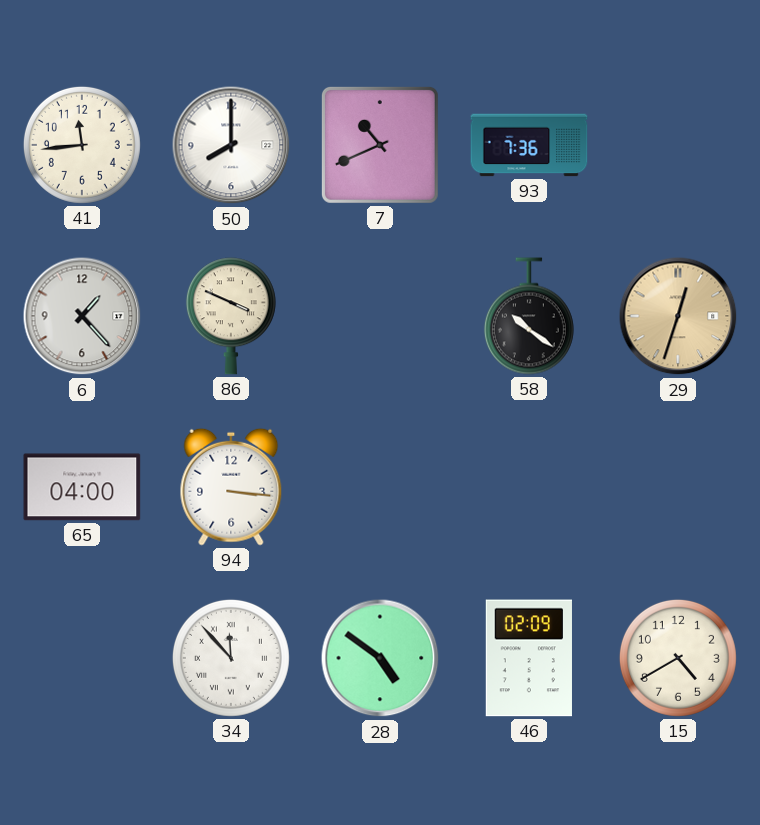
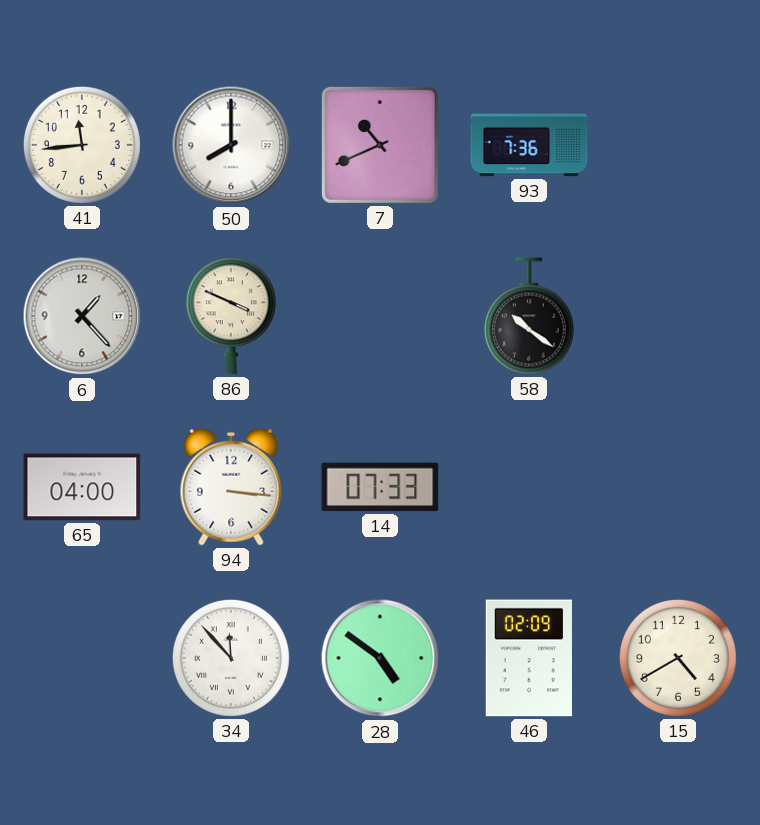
29: 12:33 -> none (678, 316)
14: none -> 07:33 (380, 487)
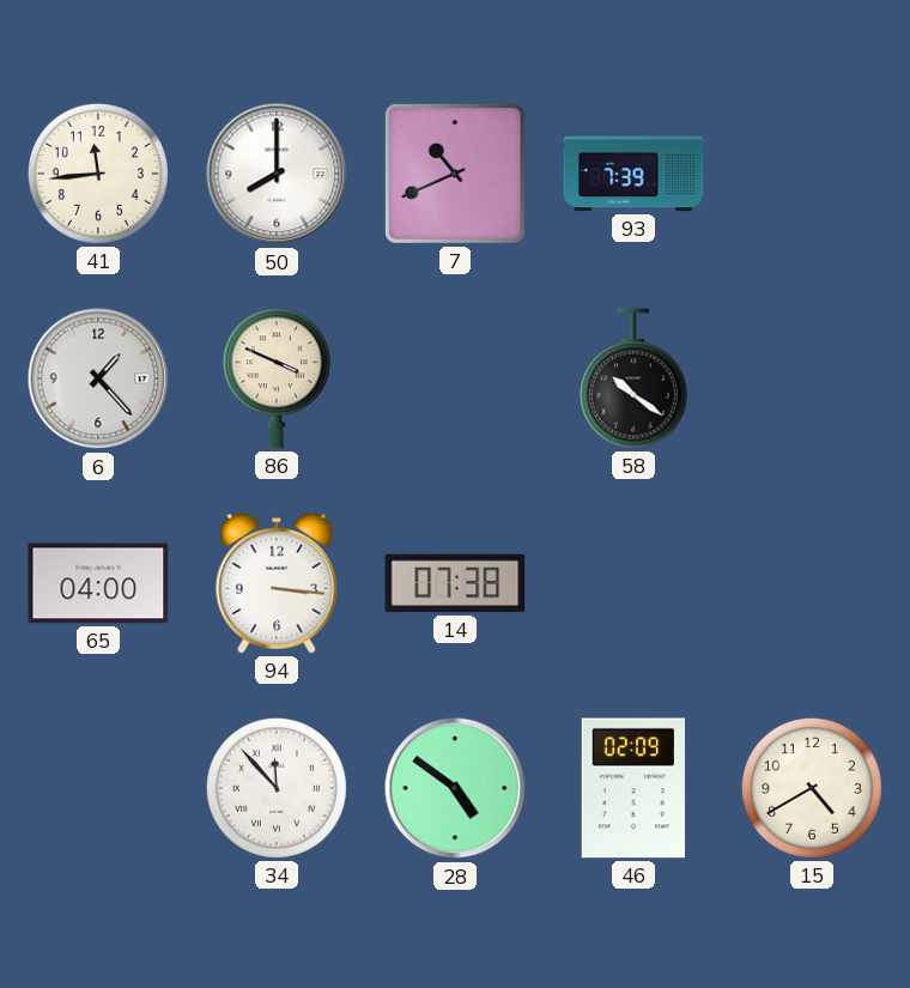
93: 7:36 -> 7:39 (633, 174)
14: 07:33 -> 07:38 (455, 583)
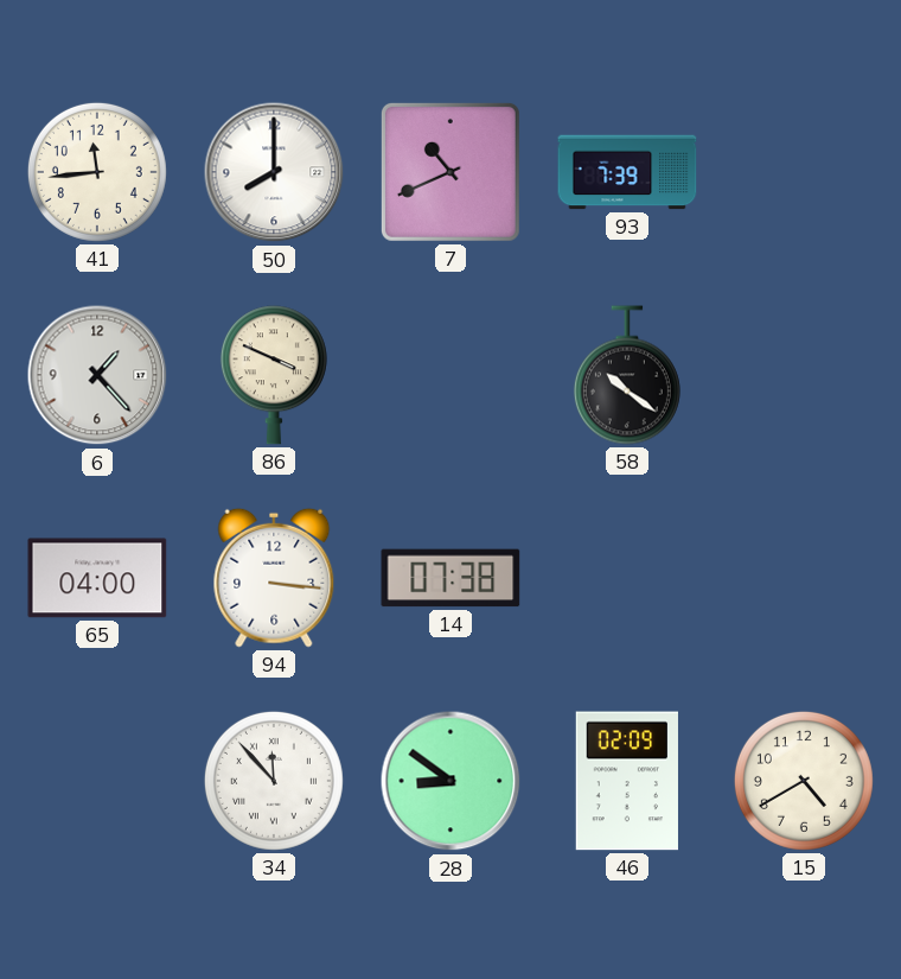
28: 4:51 -> 8:51 (451, 781)
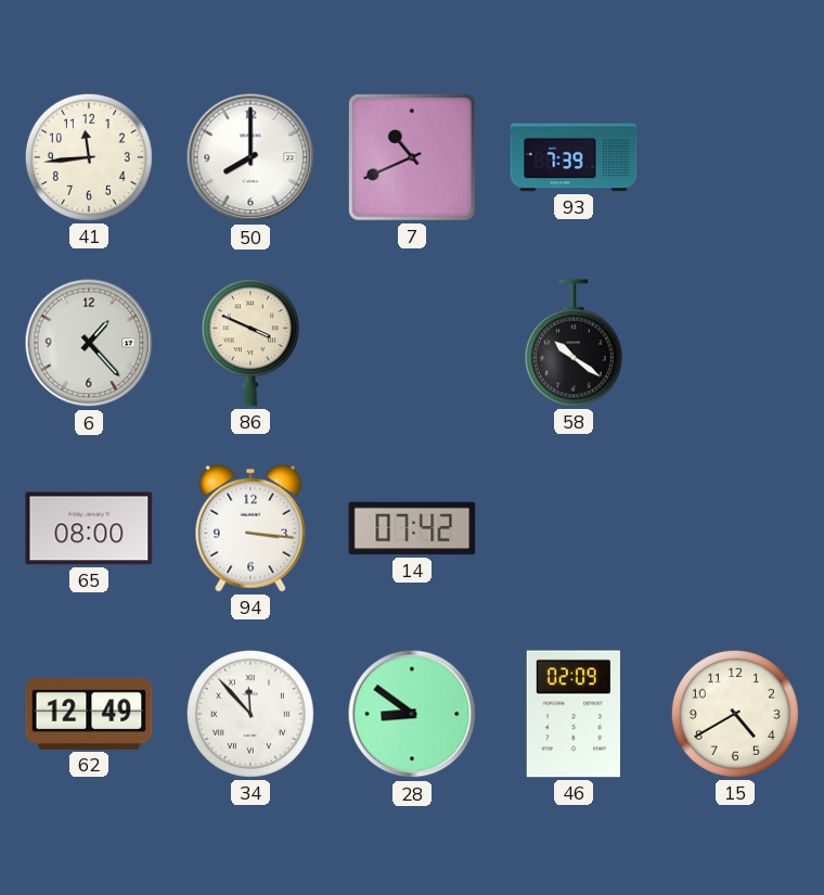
65: 04:00 -> 08:00 (89, 528)
14: 07:38 -> 07:42 (412, 528)
62: none -> 12:49 (89, 714)
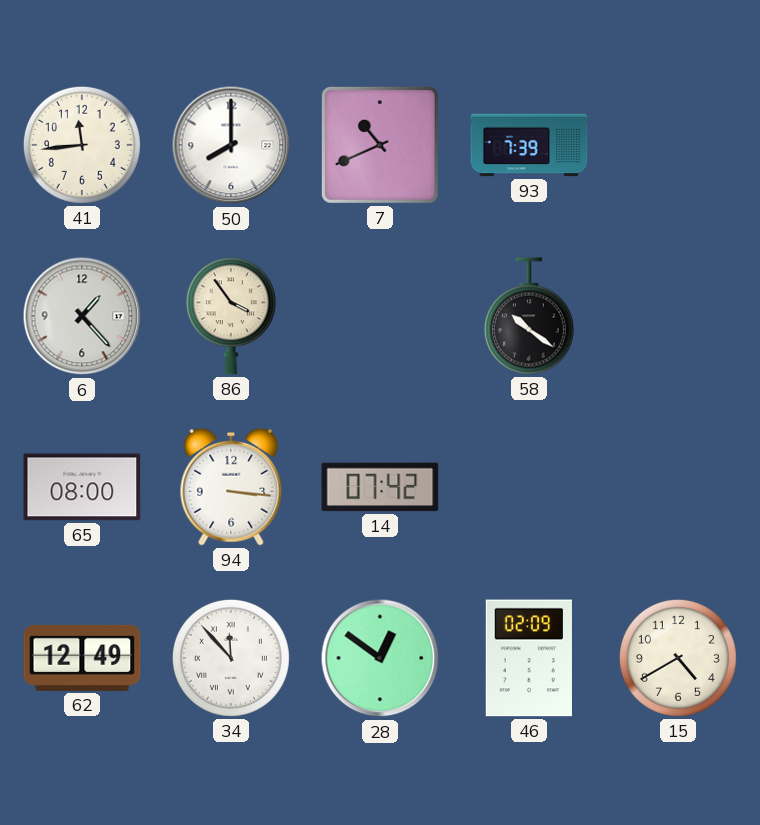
86: 3:49 -> 3:54 (231, 316)
28: 8:51 -> 12:51 (380, 658)
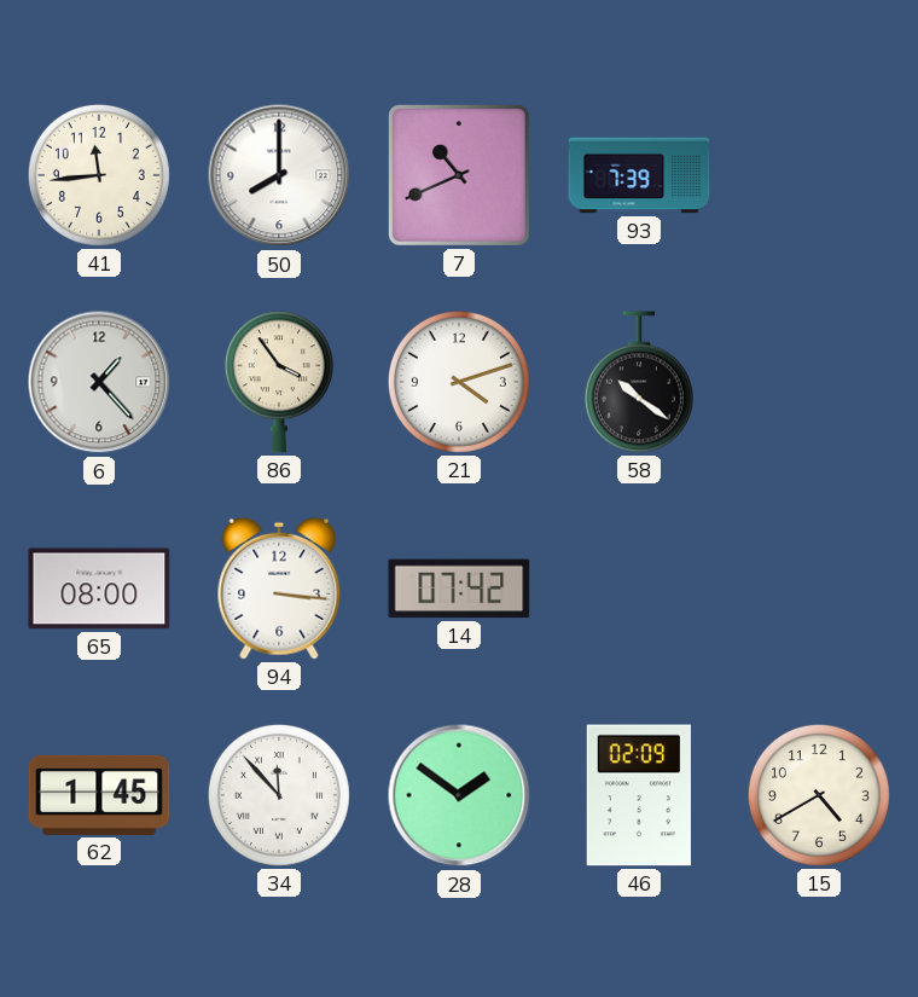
21: none -> 4:12 (459, 382)
62: 12:49 -> 1:45 (99, 795)
28: 12:51 -> 1:51 (459, 795)
